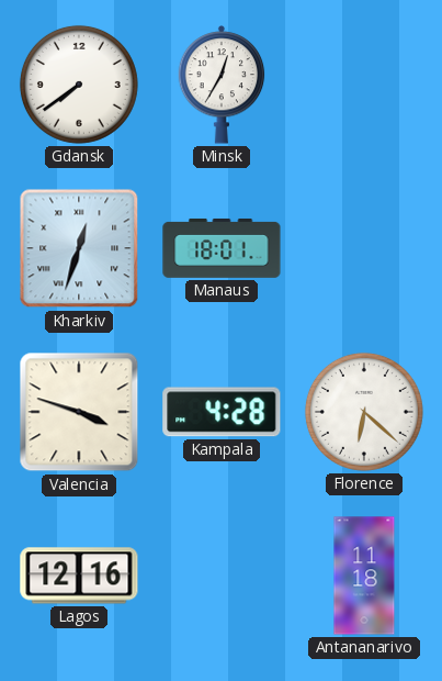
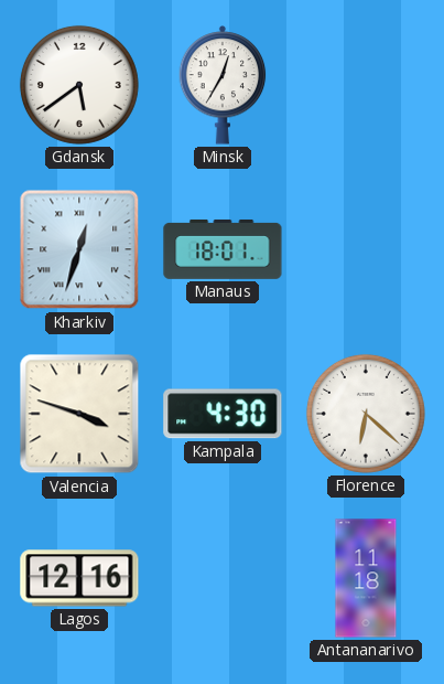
Gdansk: 7:39 -> 5:39 (79, 85)
Kampala: 4:28 -> 4:30 (223, 414)
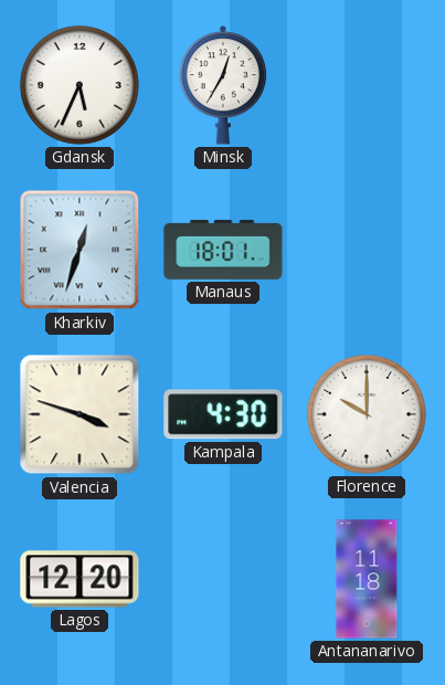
Gdansk: 5:39 -> 5:34 (80, 85)
Florence: 6:22 -> 10:00 (367, 414)
Lagos: 12:16 -> 12:20 (80, 579)
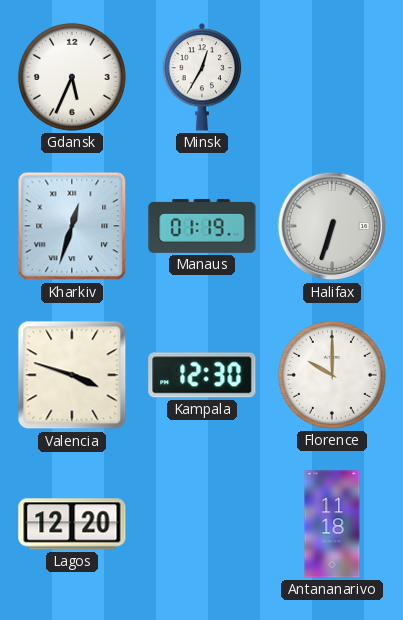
Manaus: 18:01 -> 01:19 (202, 226)
Halifax: none -> 6:33 (332, 226)
Kampala: 4:30 -> 12:30 (202, 375)
